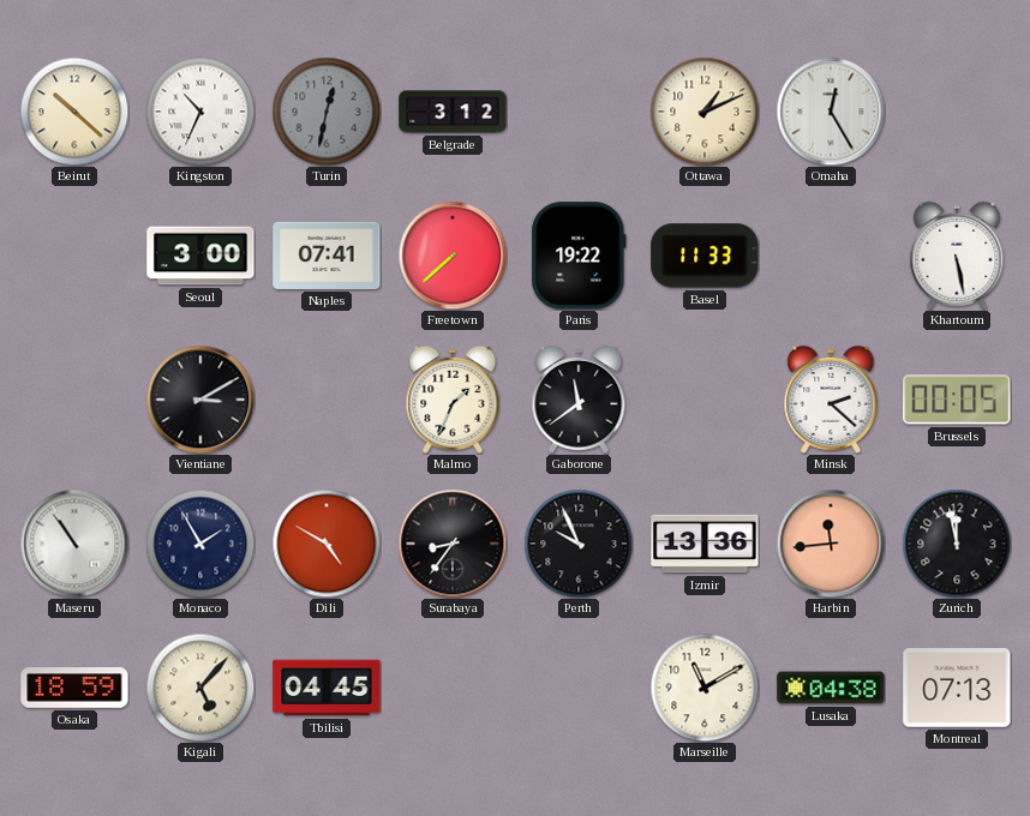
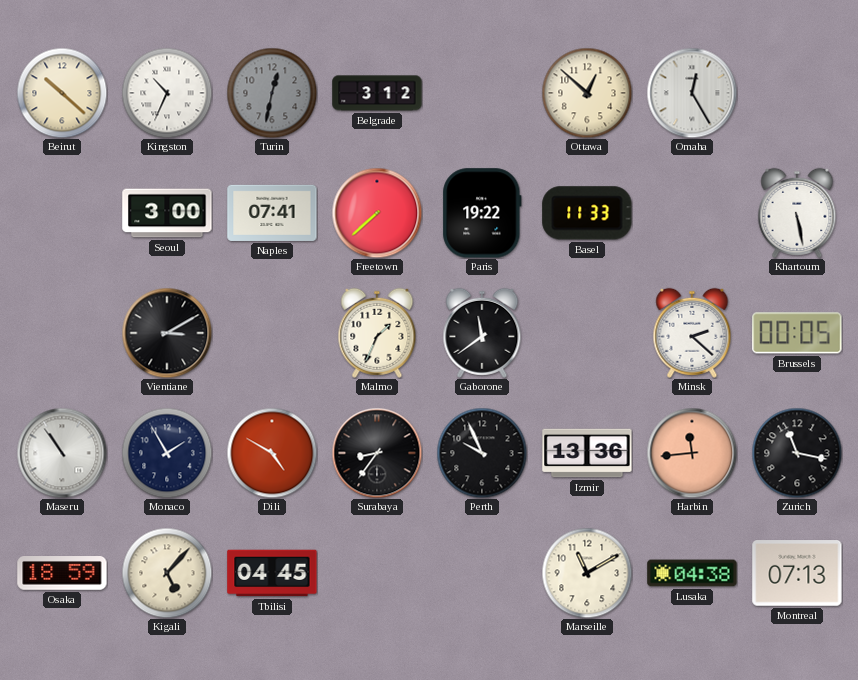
Ottawa: 1:11 -> 12:52 (587, 93)
Zurich: 11:58 -> 11:17 (797, 453)
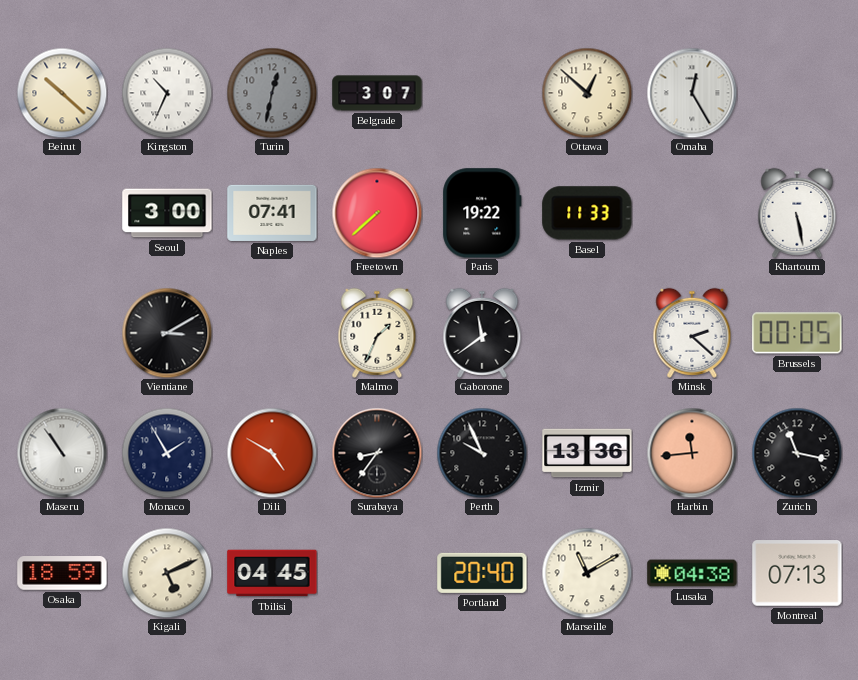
Belgrade: 3:12 -> 3:07 (377, 93)
Kigali: 5:07 -> 5:11 (167, 573)
Portland: none -> 20:40 (482, 573)
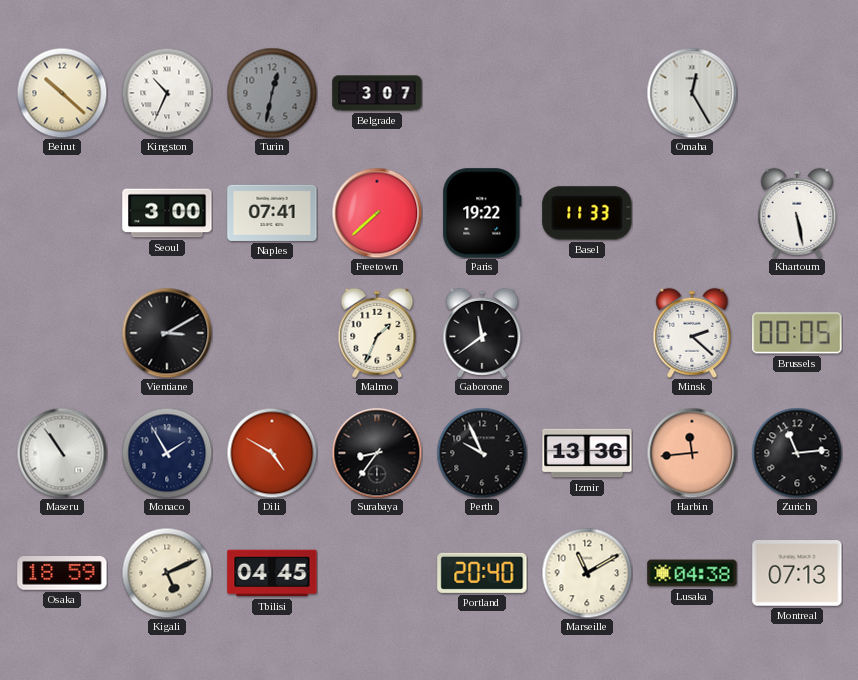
Ottawa: 12:52 -> none (587, 93)
Zurich: 11:17 -> 11:14 (797, 453)
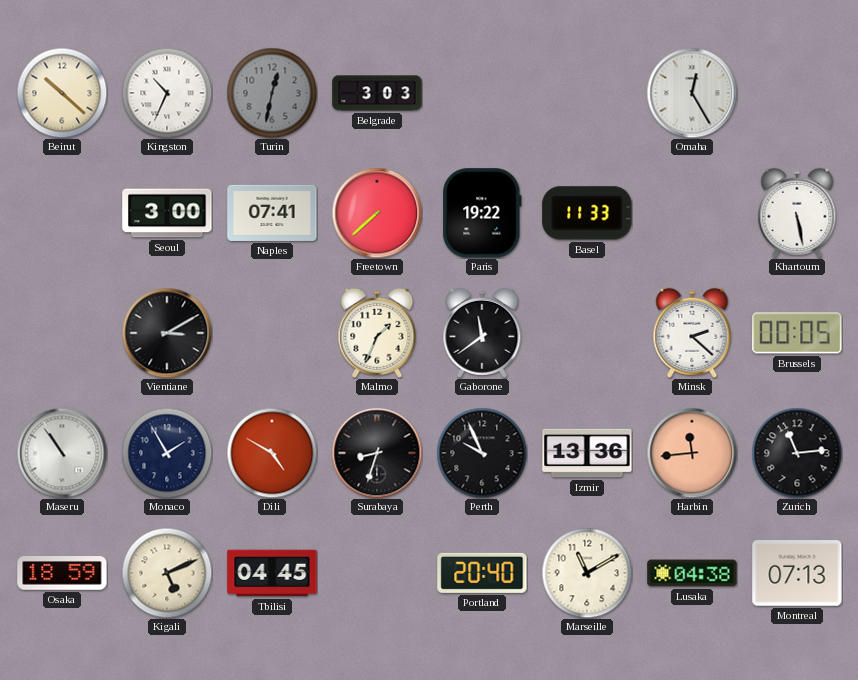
Belgrade: 3:07 -> 3:03 (377, 93)
Surabaya: 8:36 -> 8:33 (377, 453)
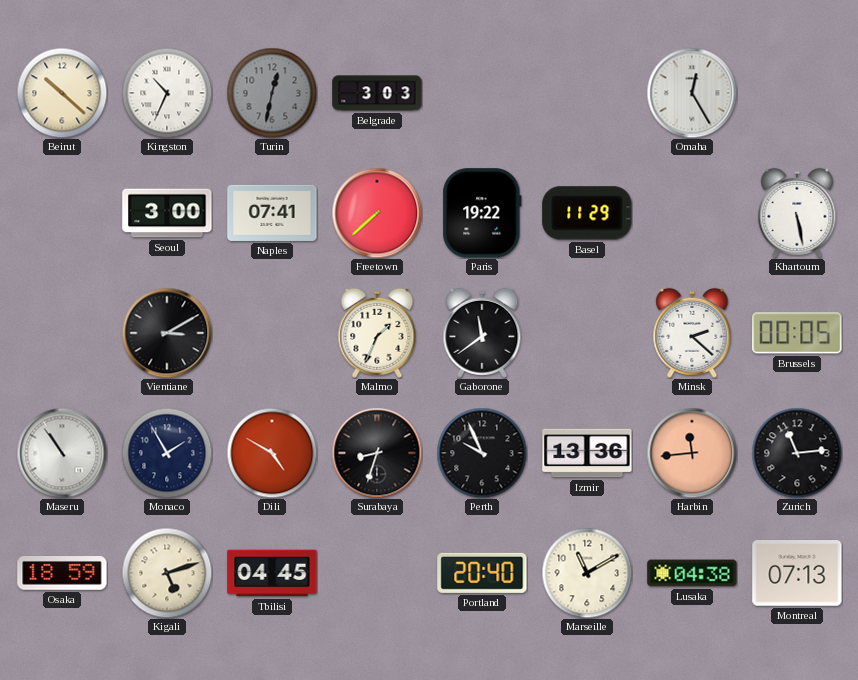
Basel: 11:33 -> 11:29 (587, 213)
Kigali: 5:11 -> 5:12 (167, 573)
